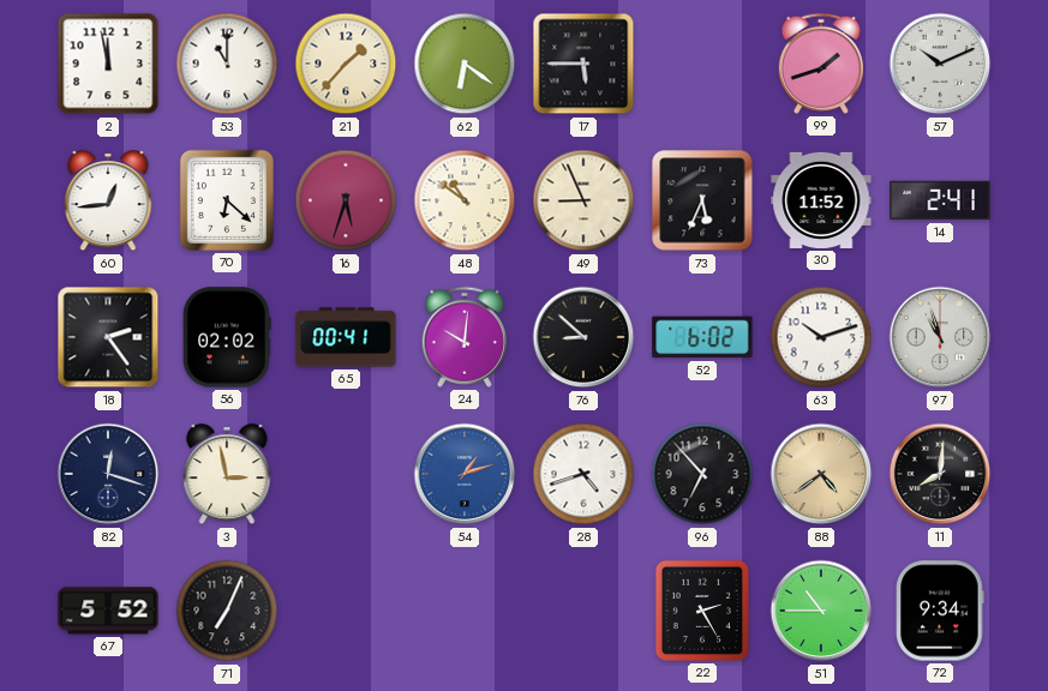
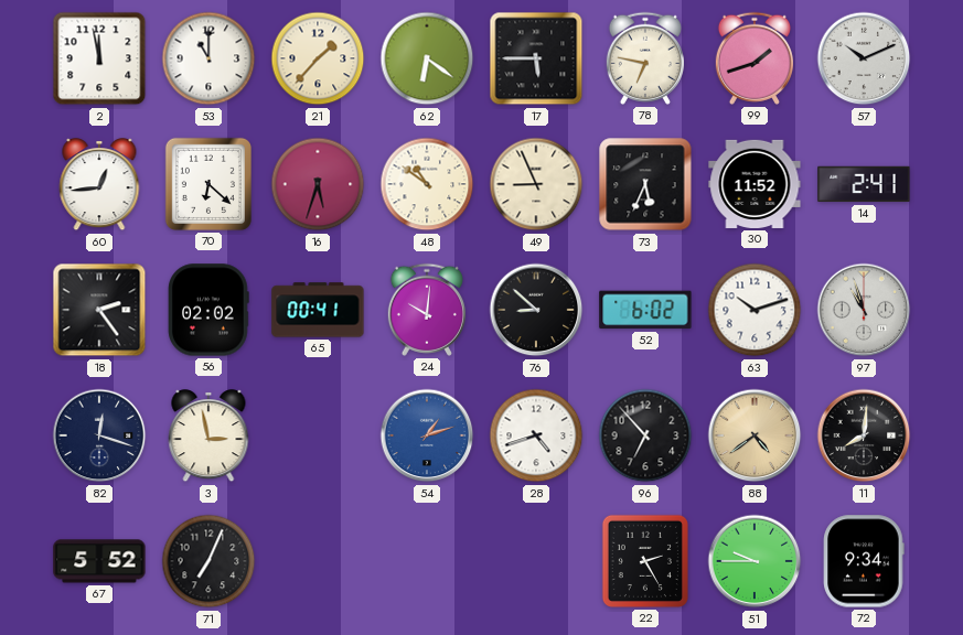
78: none -> 6:47 (645, 58)
51: 10:45 -> 9:45 (755, 561)
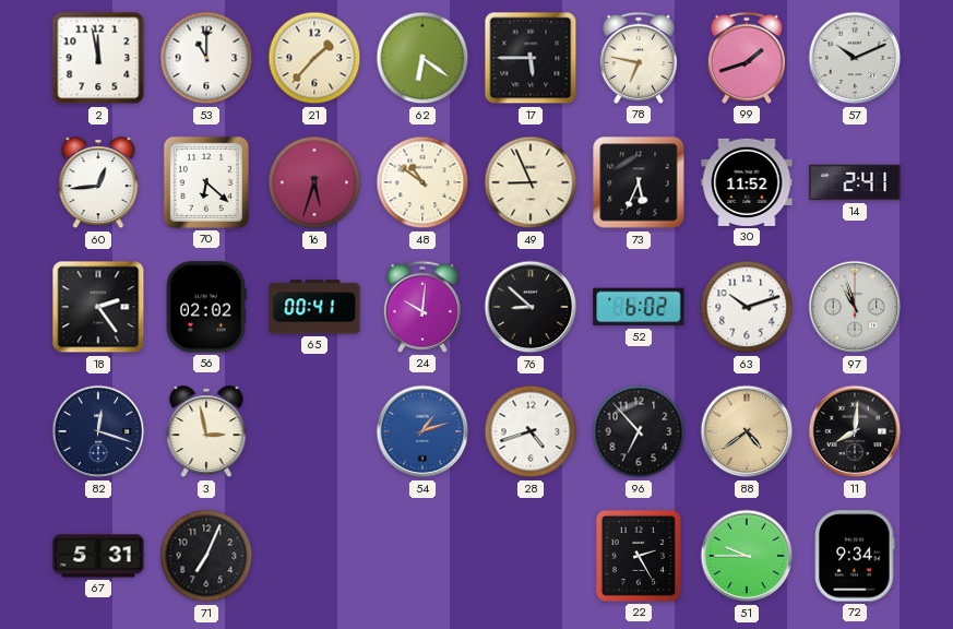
67: 5:52 -> 5:31 (98, 556)
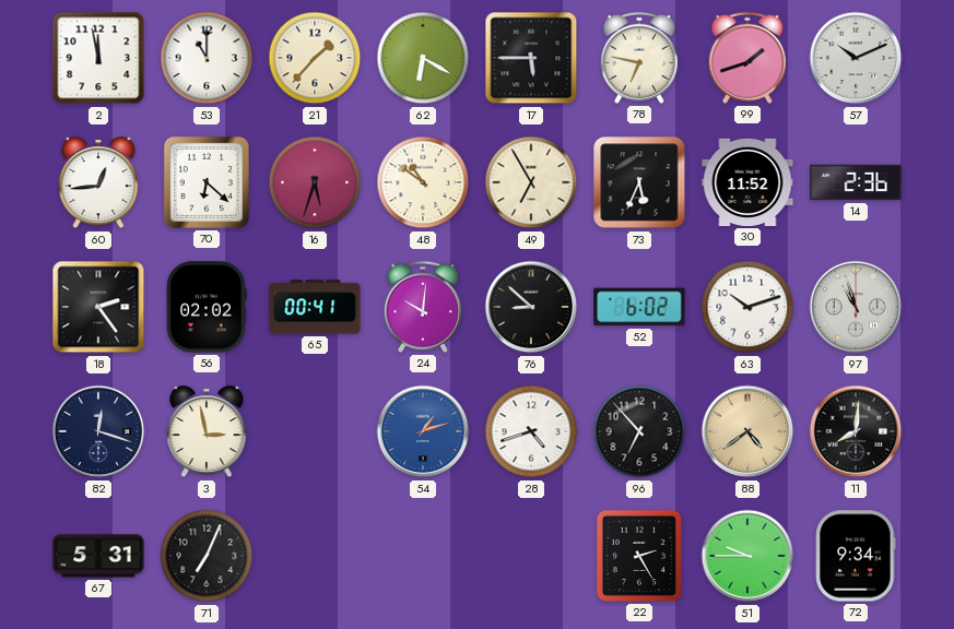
62: 6:21 -> 6:20 (423, 58)
49: 8:56 -> 6:55 (531, 182)
14: 2:41 -> 2:36 (856, 182)
